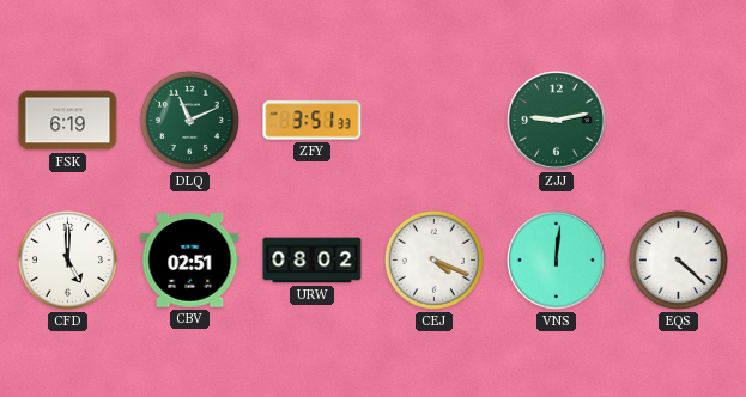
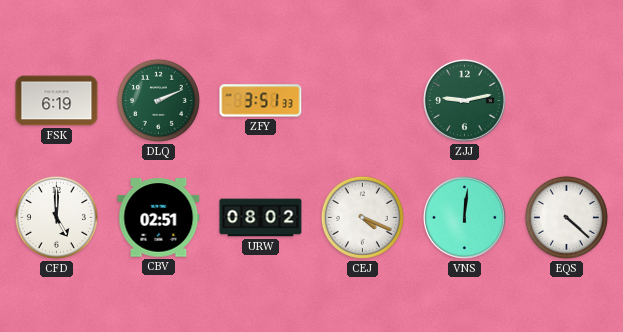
DLQ: 11:11 -> 2:11 (158, 100)
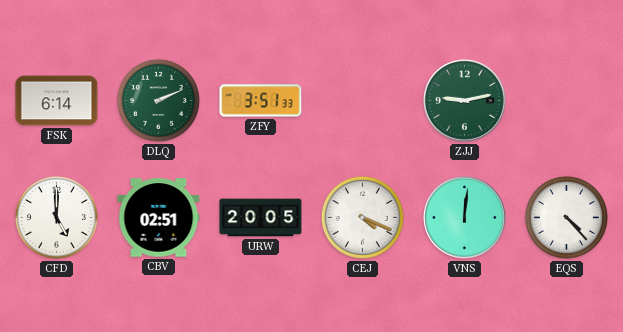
FSK: 6:19 -> 6:14 (57, 101)
URW: 08:02 -> 20:05 (261, 218)
EQS: 4:22 -> 4:23 (566, 217)
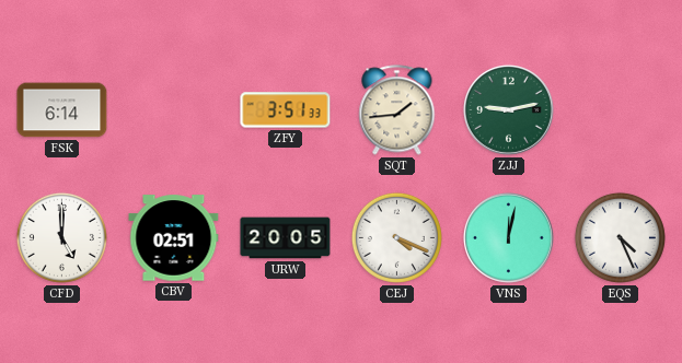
DLQ: 2:11 -> none (158, 100)
SQT: none -> 1:44 (397, 110)
VNS: 12:01 -> 12:02 (509, 238)
EQS: 4:23 -> 4:26 (620, 237)
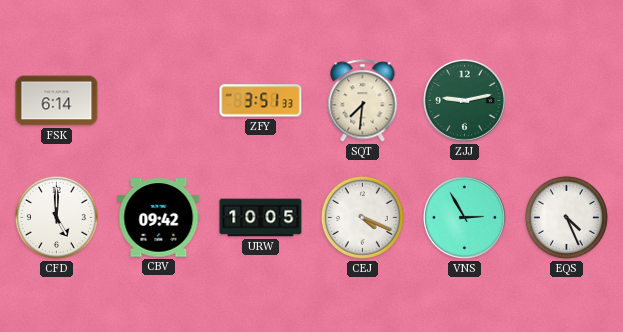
SQT: 1:44 -> 7:31 (363, 101)
CBV: 02:51 -> 09:42 (159, 218)
URW: 20:05 -> 10:05 (261, 218)
VNS: 12:02 -> 2:55 (465, 218)
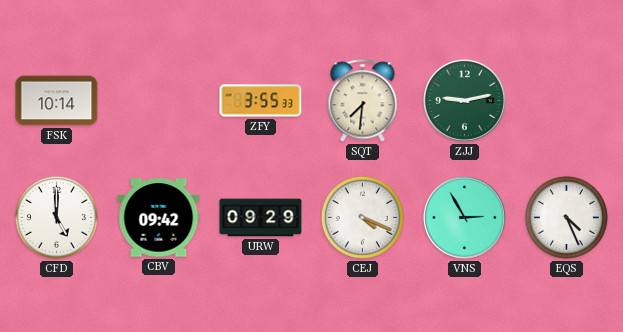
FSK: 6:14 -> 10:14 (57, 101)
ZFY: 3:51 -> 3:55 (261, 101)
URW: 10:05 -> 09:29 (261, 218)
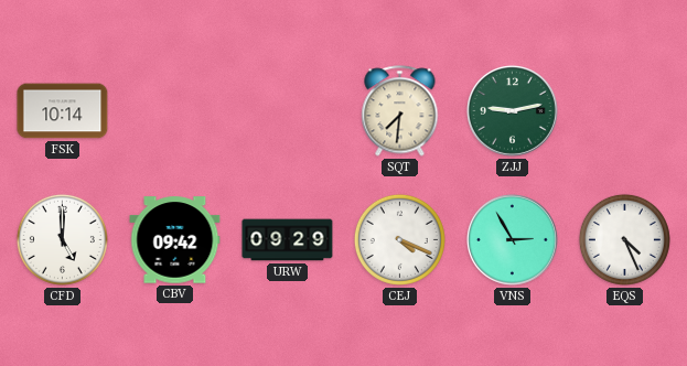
ZFY: 3:55 -> none (261, 101)
